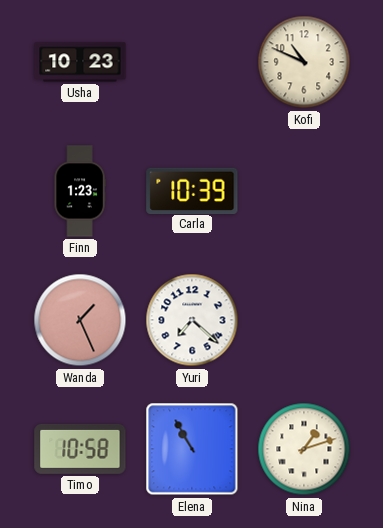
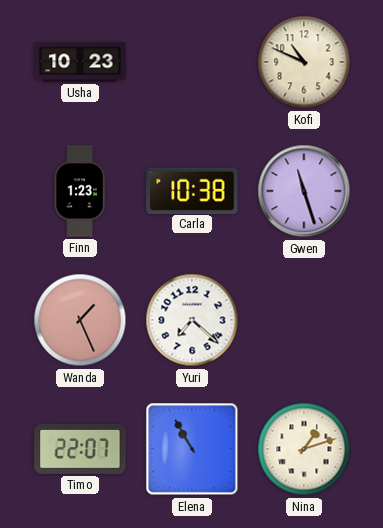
Carla: 10:39 -> 10:38 (192, 190)
Gwen: none -> 11:27 (304, 191)
Timo: 10:58 -> 22:07 (80, 449)
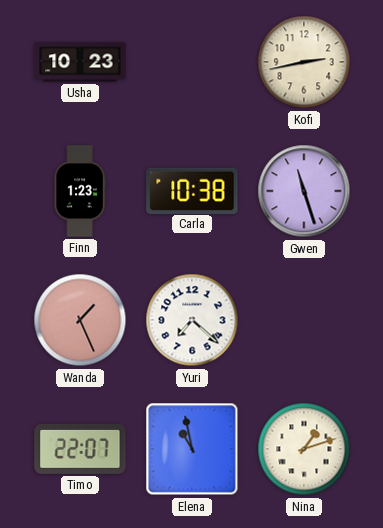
Kofi: 10:49 -> 2:43 (304, 62)
Elena: 10:55 -> 10:58 (192, 449)
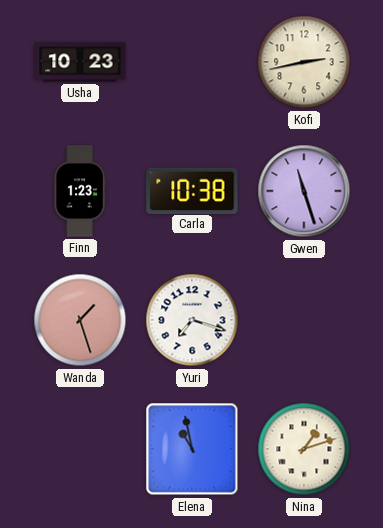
Wanda: 1:26 -> 1:27 (80, 320)
Yuri: 7:22 -> 7:18 (192, 320)
Timo: 22:07 -> none (80, 449)
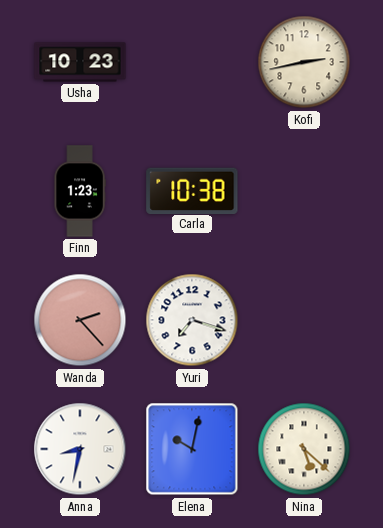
Gwen: 11:27 -> none (304, 191)
Wanda: 1:27 -> 2:23 (80, 320)
Anna: none -> 8:32 (80, 449)
Elena: 10:58 -> 10:02 (192, 449)
Nina: 1:12 -> 5:22 (304, 449)
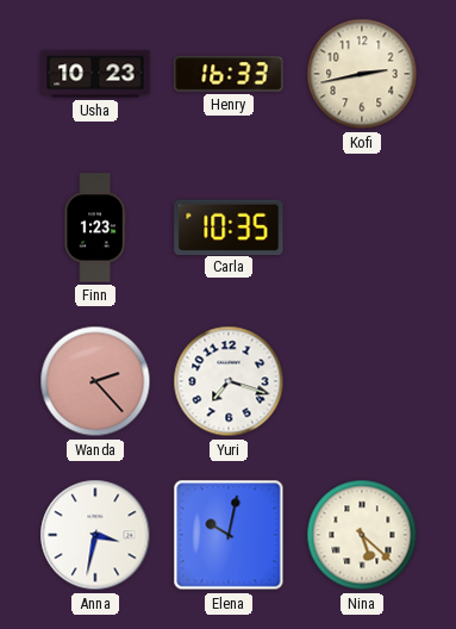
Henry: none -> 16:33 (229, 74)
Carla: 10:38 -> 10:35 (229, 226)
Anna: 8:32 -> 3:32 (95, 535)
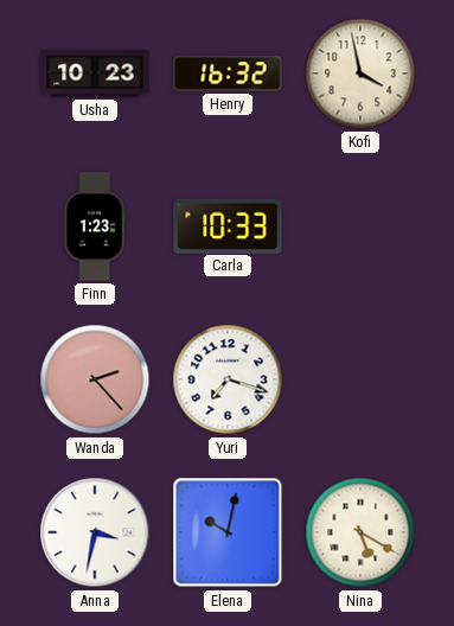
Henry: 16:33 -> 16:32 (228, 74)
Kofi: 2:43 -> 3:58 (360, 74)
Carla: 10:35 -> 10:33 (228, 225)
Nina: 5:22 -> 5:20 (360, 532)
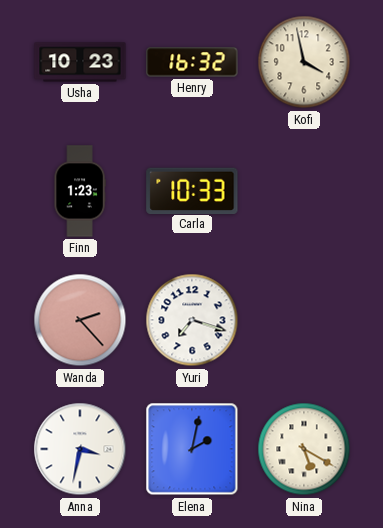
Elena: 10:02 -> 2:02 (192, 449)
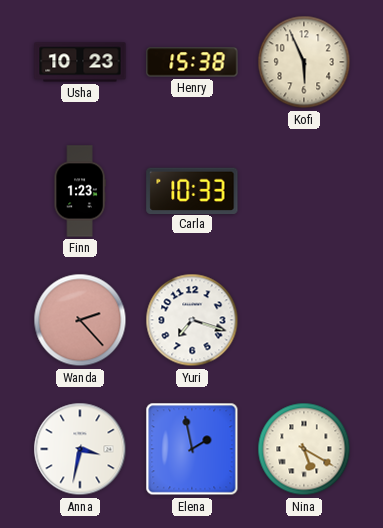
Henry: 16:32 -> 15:38 (192, 62)
Kofi: 3:58 -> 5:56 (304, 62)
Elena: 2:02 -> 1:58 (192, 449)
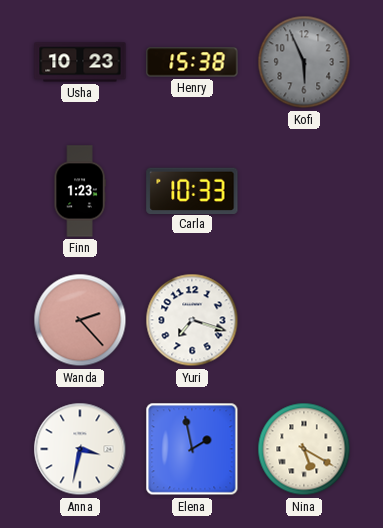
Kofi dial: cream -> grey (304, 62)
